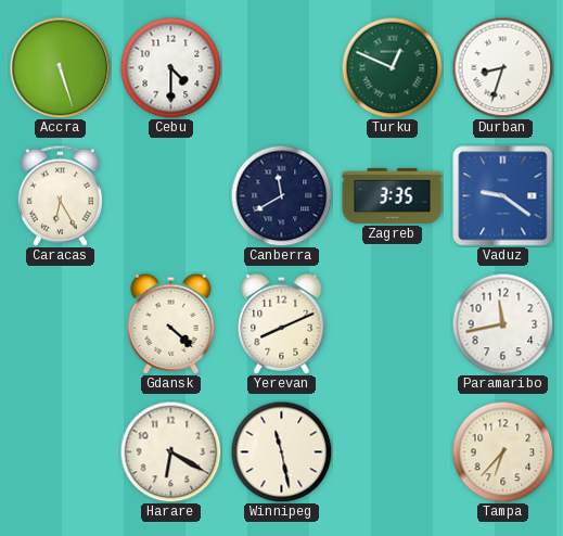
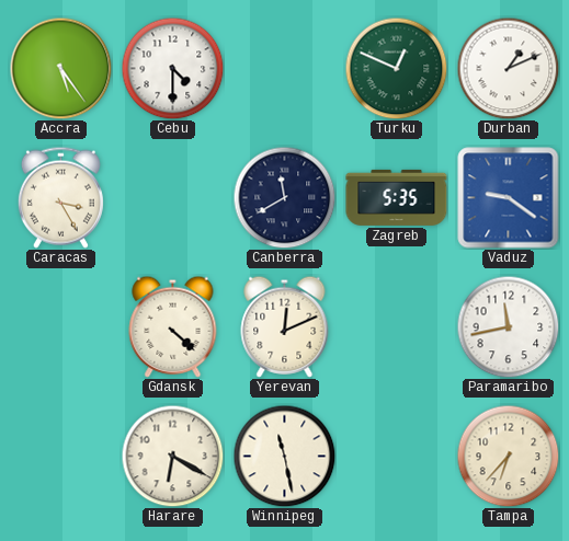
Accra: 5:27 -> 5:24 (60, 68)
Durban: 8:33 -> 1:11 (508, 68)
Caracas: 6:25 -> 3:25 (60, 197)
Zagreb: 3:35 -> 5:35 (397, 197)
Yerevan: 8:11 -> 12:11 (285, 326)
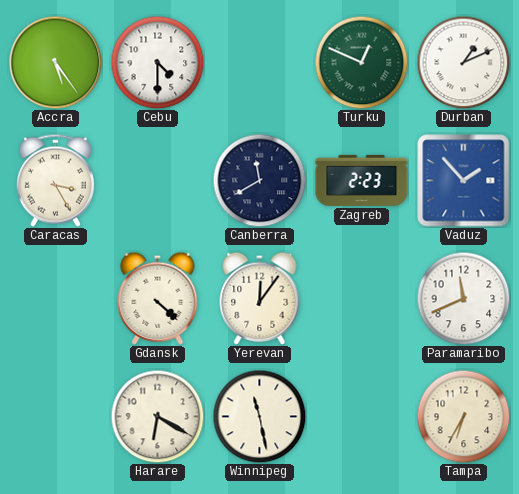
Zagreb: 5:35 -> 2:23 (362, 180)
Vaduz: 9:21 -> 1:53 (464, 181)
Yerevan: 12:11 -> 12:06 (260, 298)
Paramaribo: 11:43 -> 11:41 (463, 298)
Tampa: 6:37 -> 6:35 (463, 416)
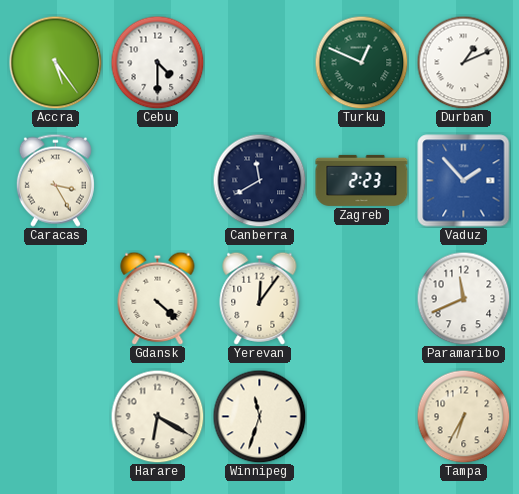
Winnipeg: 11:28 -> 11:33 (259, 416)
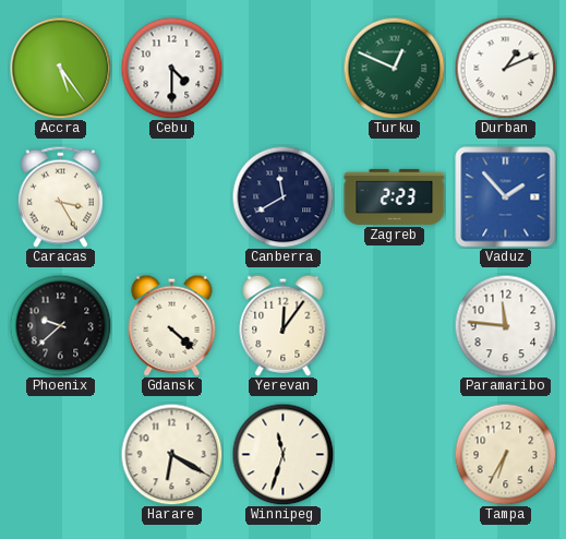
Phoenix: none -> 9:38 (60, 325)
Paramaribo: 11:41 -> 11:46 (505, 325)
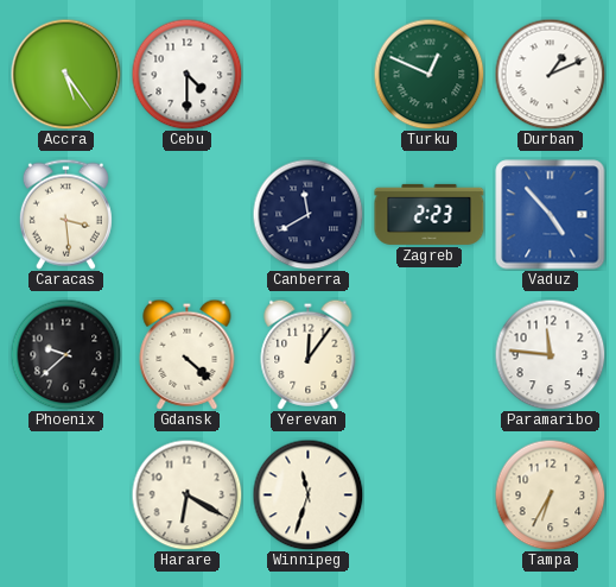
Caracas: 3:25 -> 3:29 (65, 214)
Vaduz: 1:53 -> 4:53 (551, 215)
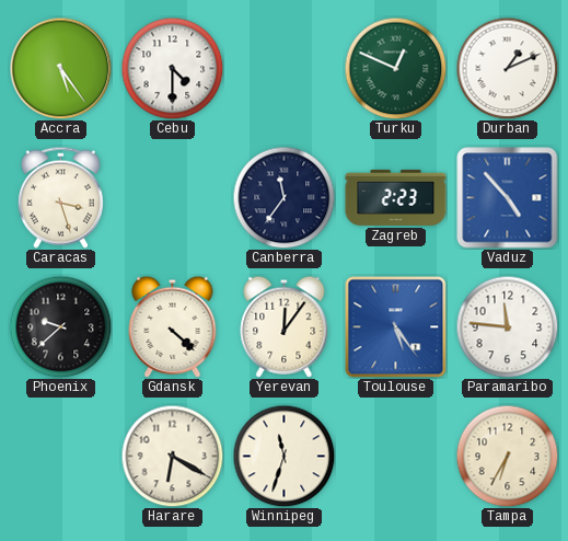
Caracas: 3:29 -> 3:27 (60, 197)
Canberra: 11:40 -> 11:36 (283, 197)
Toulouse: none -> 5:24 (395, 326)
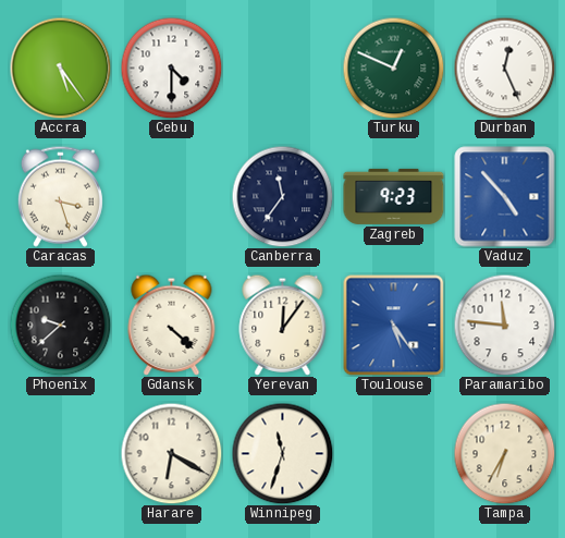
Durban: 1:11 -> 12:26 (504, 68)
Zagreb: 2:23 -> 9:23 (394, 196)
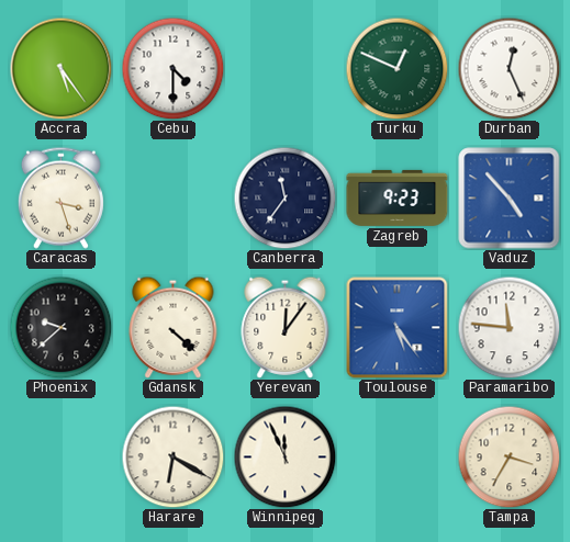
Winnipeg: 11:33 -> 11:56 (284, 456)
Tampa: 6:35 -> 3:35 (508, 456)
